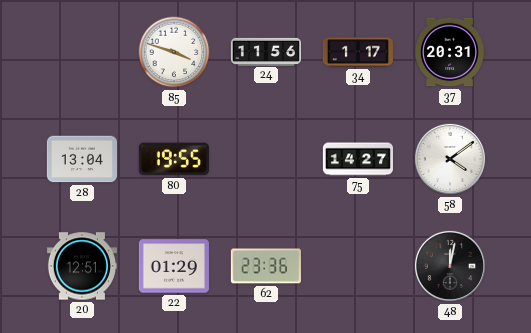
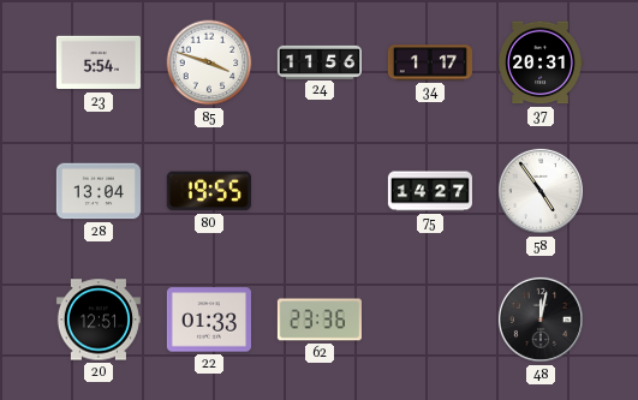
23: none -> 5:54 (99, 62)
58: 4:09 -> 4:54 (541, 191)
22: 01:29 -> 01:33 (209, 320)
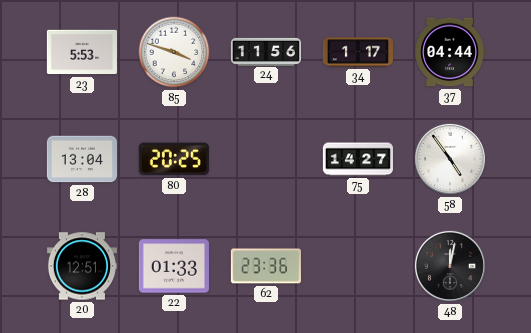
23: 5:54 -> 5:53 (82, 52)
37: 20:31 -> 04:44 (450, 52)
80: 19:55 -> 20:25 (174, 159)
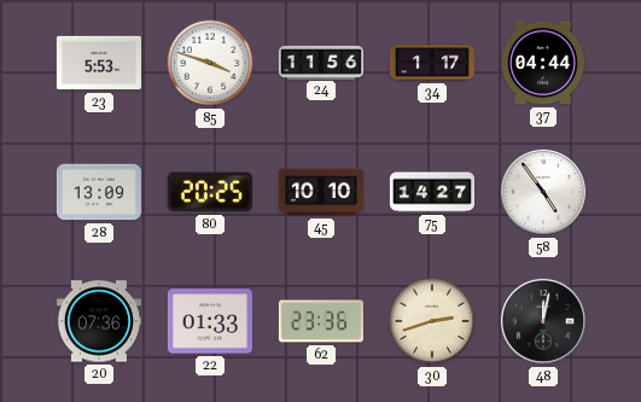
28: 13:04 -> 13:09 (99, 192)
45: none -> 10:10 (321, 192)
20: 12:51 -> 07:36 (99, 321)
30: none -> 2:42 (432, 321)
